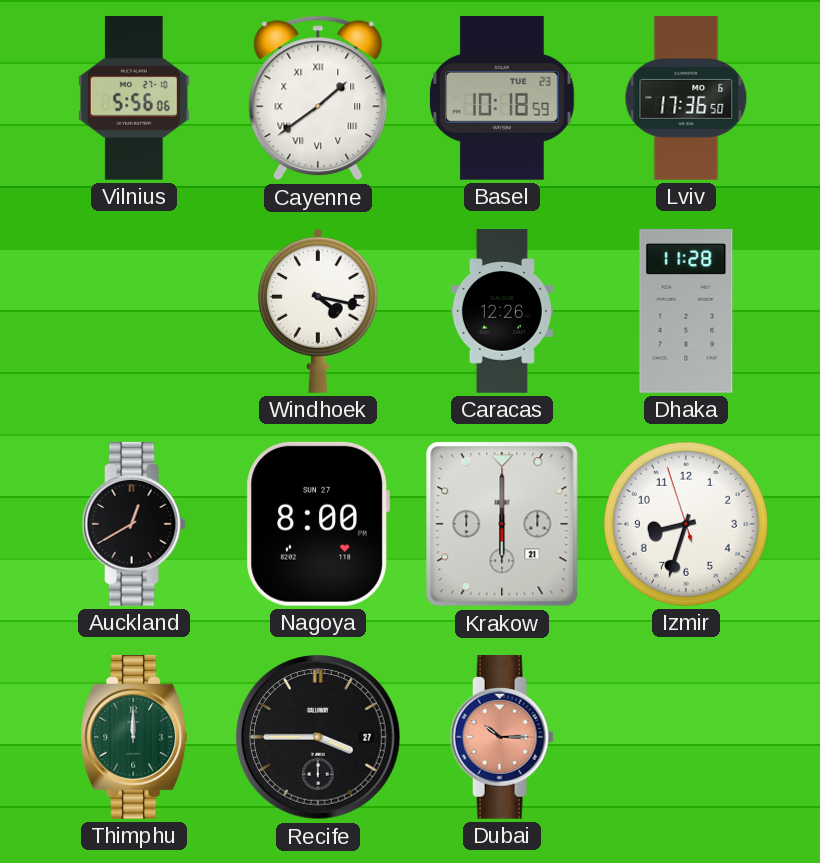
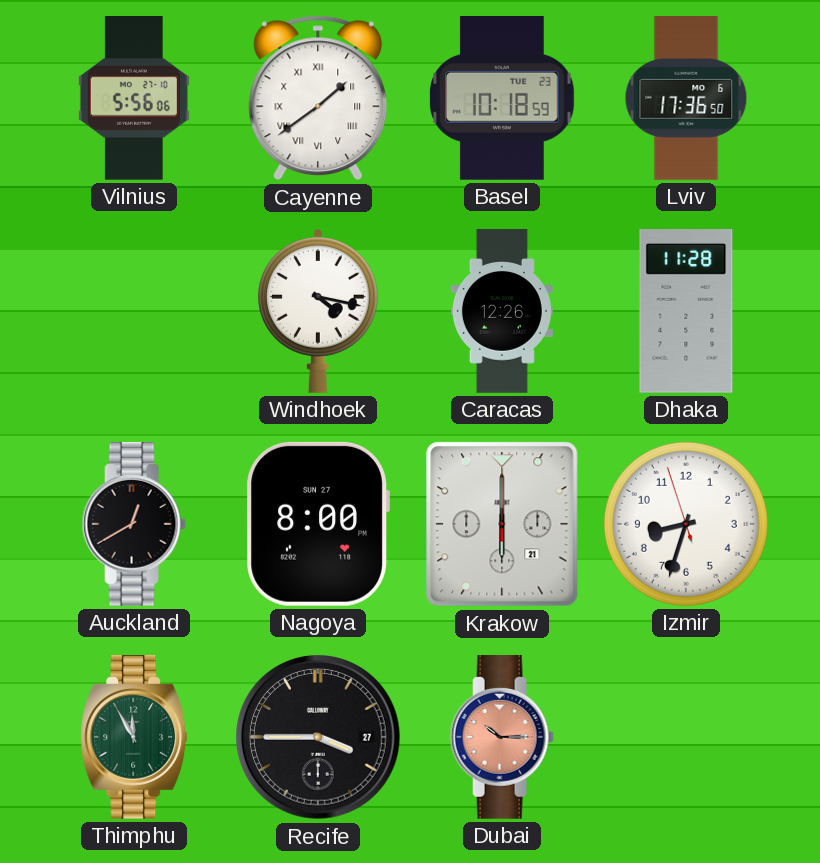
Thimphu: 12:00 -> 11:55 (134, 737)
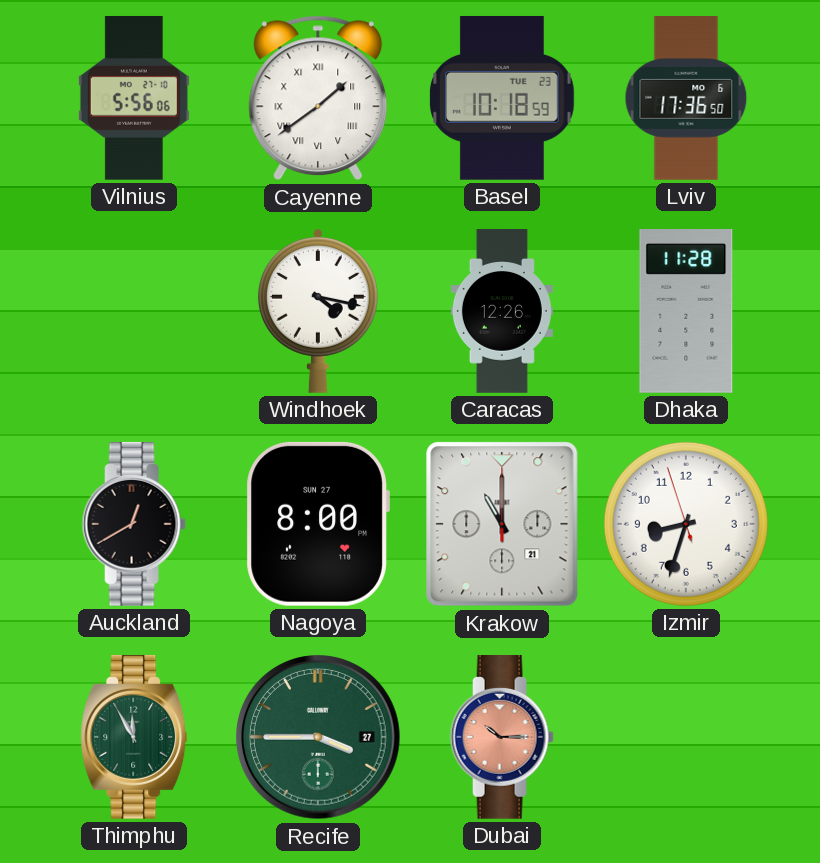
Krakow: 6:00 -> 11:00 (502, 524)
Recife dial: black -> green (318, 737)
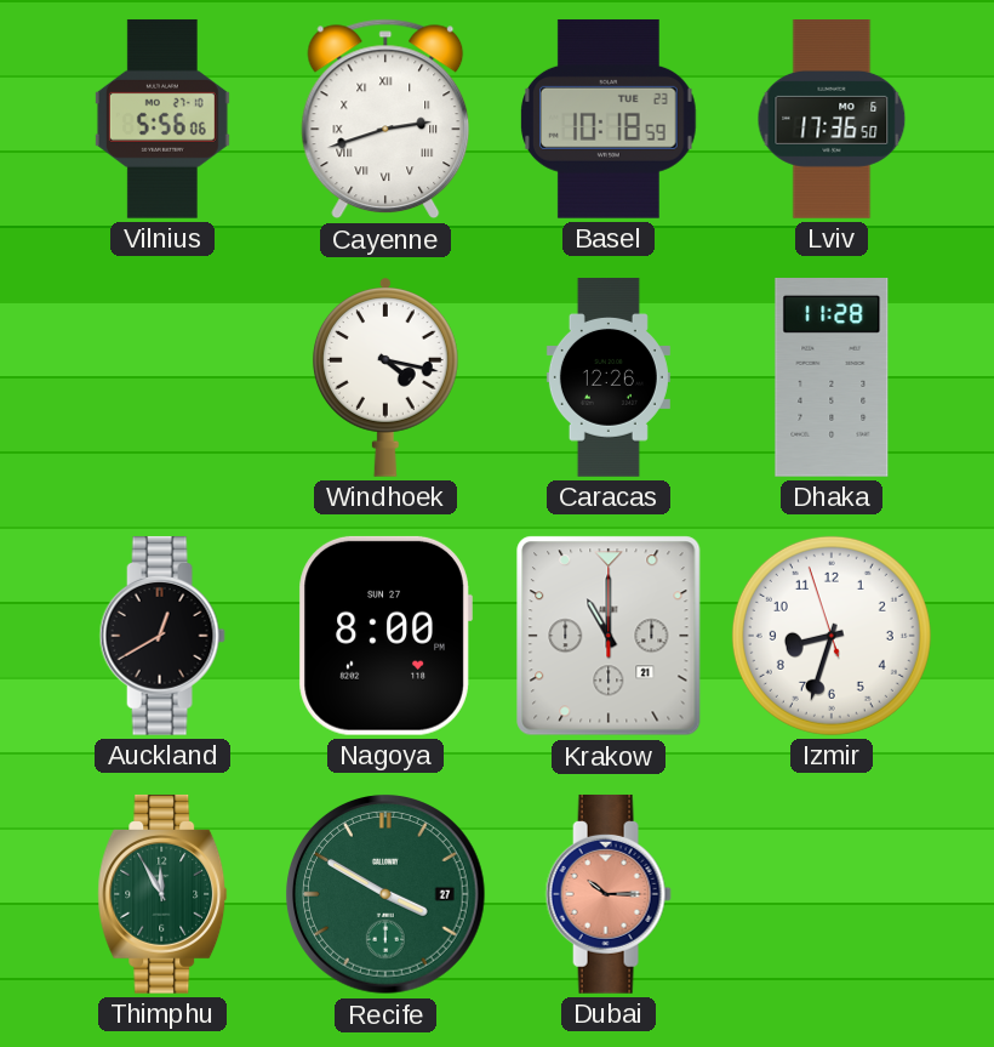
Cayenne: 1:39 -> 2:42 (385, 119)
Recife: 3:45 -> 3:50 (385, 894)
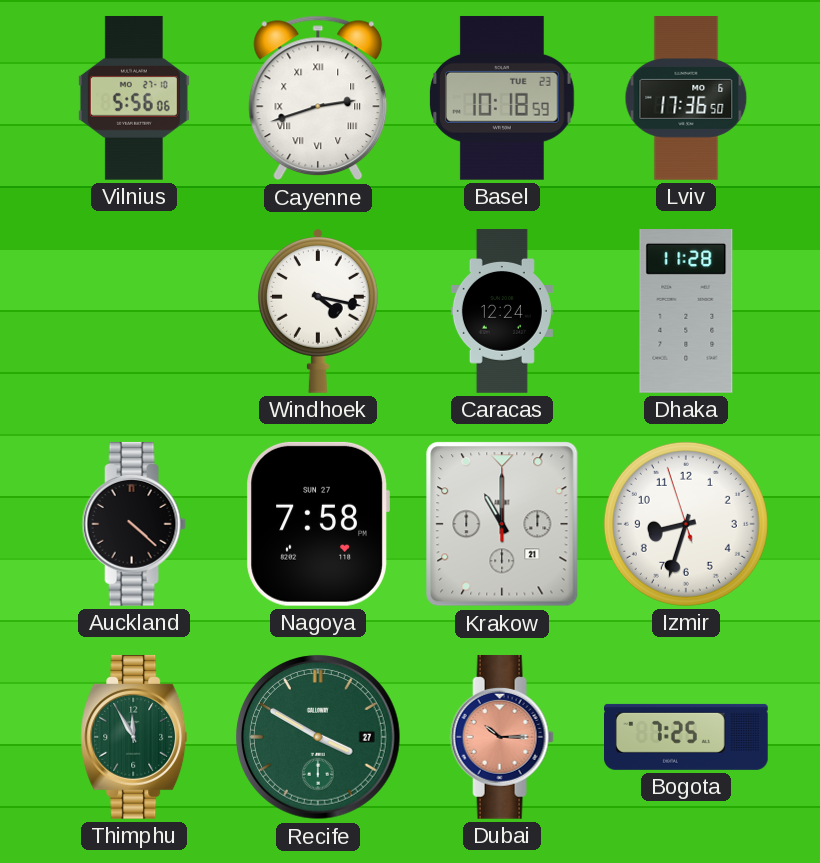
Caracas: 12:26 -> 12:24 (502, 311)
Auckland: 12:40 -> 4:22 (134, 524)
Nagoya: 8:00 -> 7:58 (318, 524)
Bogota: none -> 7:25 (687, 737)
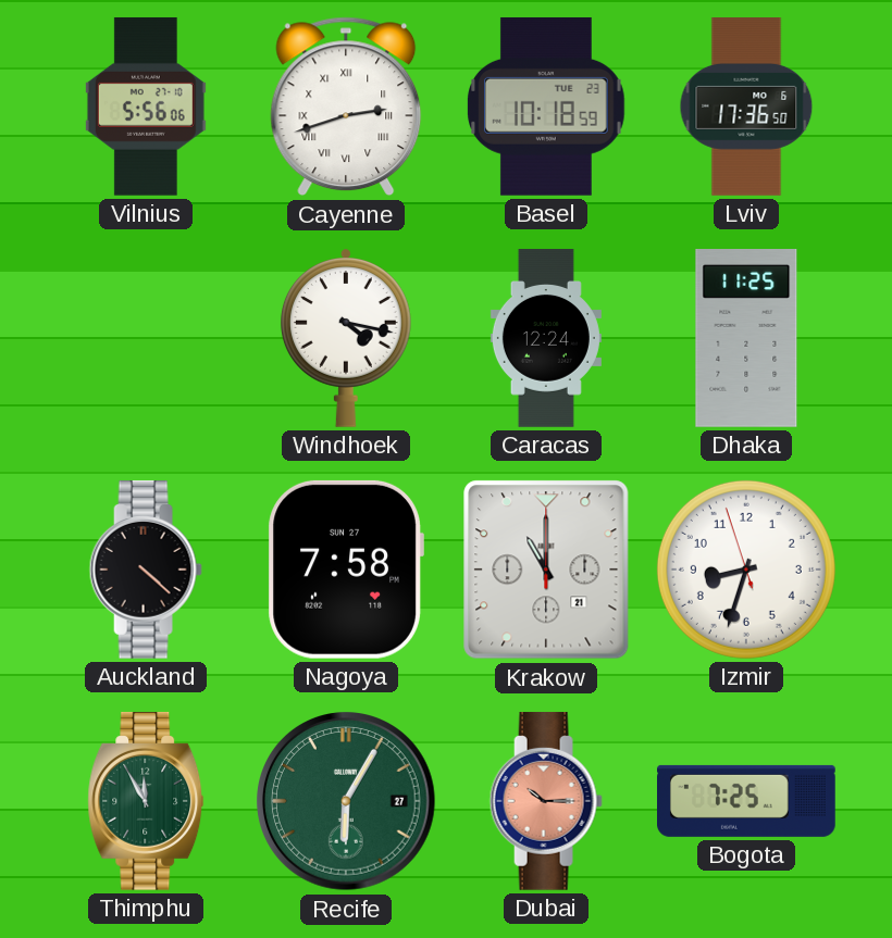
Dhaka: 11:28 -> 11:25 (746, 339)
Recife: 3:50 -> 6:05 (346, 801)
